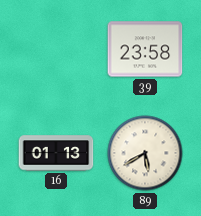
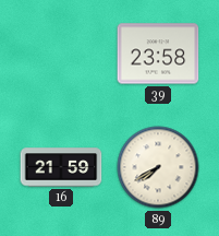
16: 01:13 -> 21:59 (61, 167)
89: 5:40 -> 7:40 (158, 167)
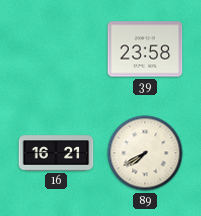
16: 21:59 -> 16:21 (56, 153)
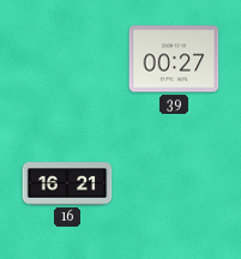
39: 23:58 -> 00:27 (174, 59)
89: 7:40 -> none (145, 153)
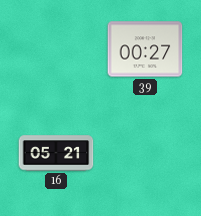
16: 16:21 -> 05:21 (56, 153)
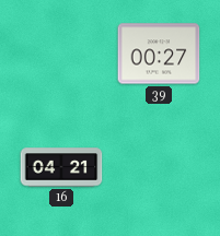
16: 05:21 -> 04:21 (61, 167)
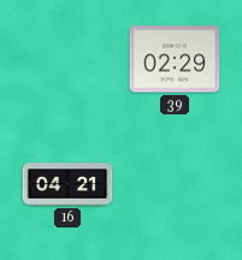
39: 00:27 -> 02:29 (175, 59)
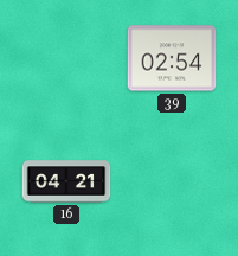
39: 02:29 -> 02:54 (172, 58)
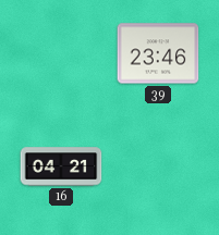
39: 02:54 -> 23:46 (158, 53)
